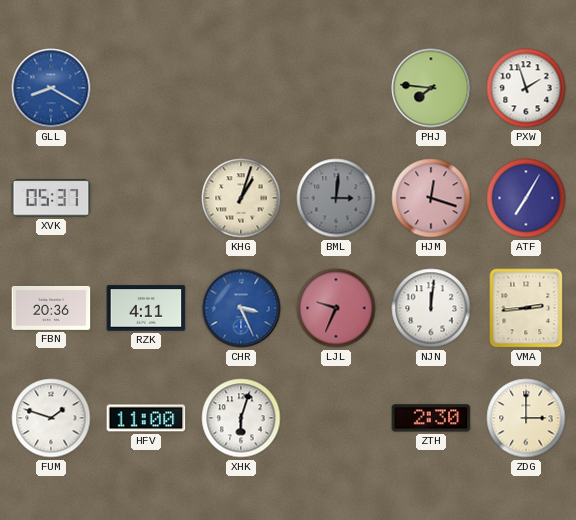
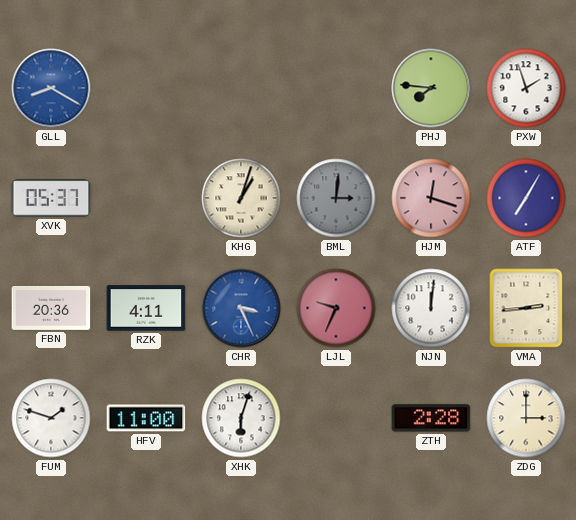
ZTH: 2:30 -> 2:28 (431, 418)
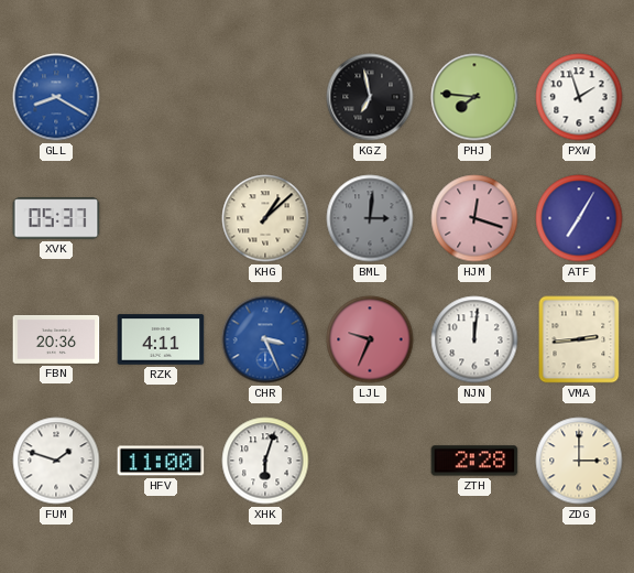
KGZ: none -> 6:58 (370, 97)
KHG: 1:03 -> 1:08 (265, 218)
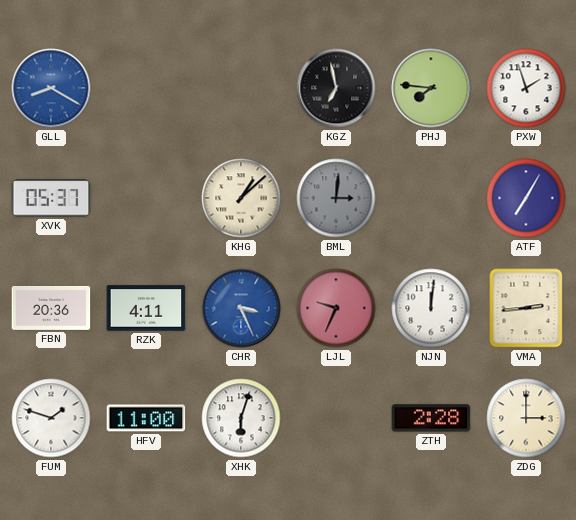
HJM: 12:18 -> none (474, 218)
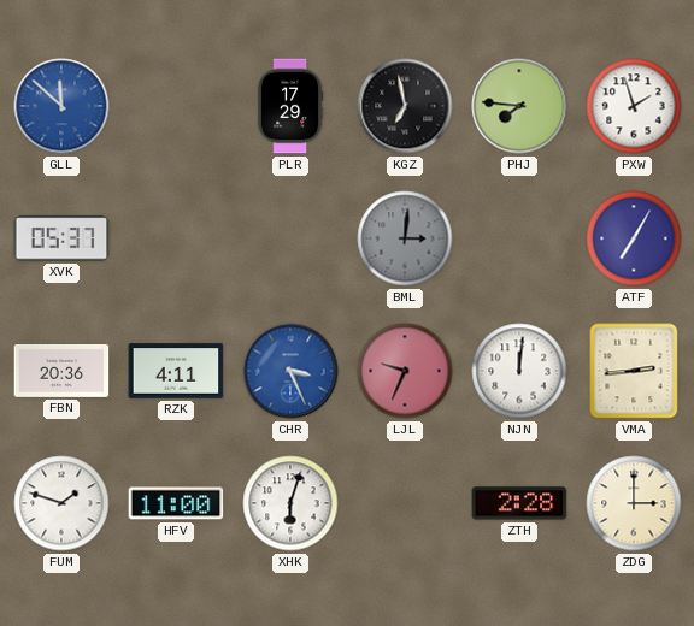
GLL: 8:20 -> 11:52 (61, 106)
PLR: none -> 17:29 (290, 106)
KHG: 1:08 -> none (241, 198)
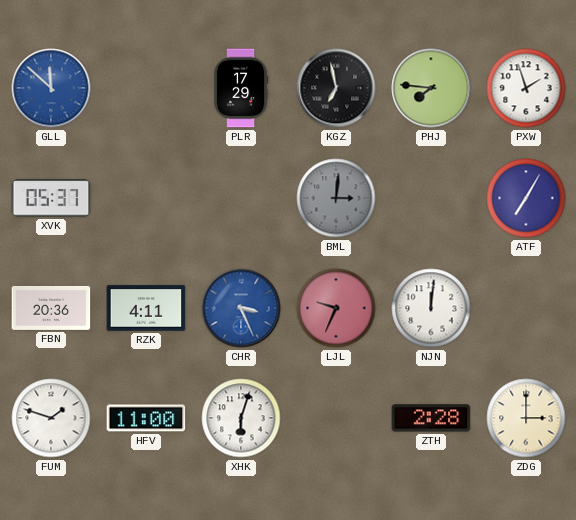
VMA: 2:44 -> none (634, 371)
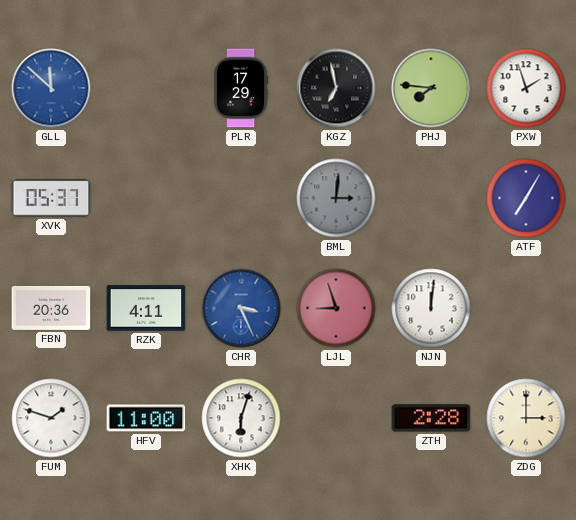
LJL: 9:34 -> 8:57 (336, 308)
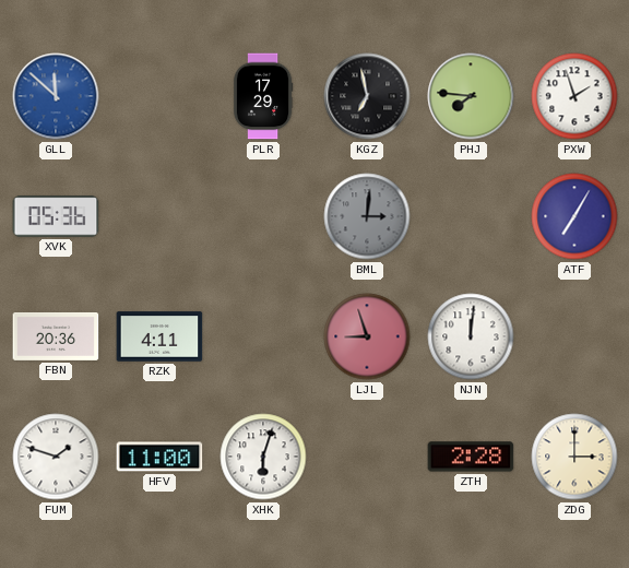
XVK: 05:37 -> 05:36 (56, 216)
CHR: 3:26 -> none (241, 308)
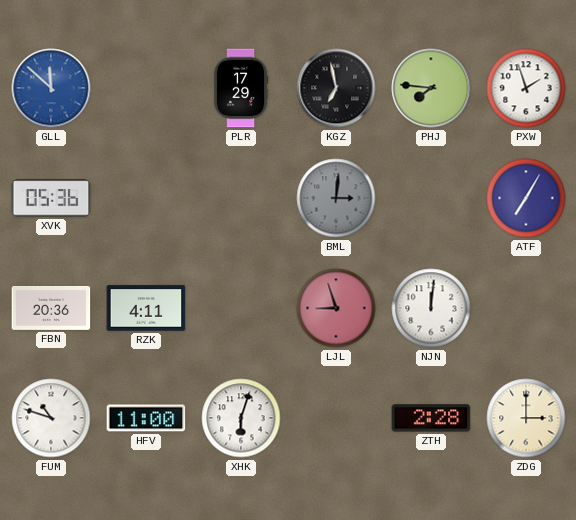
FUM: 1:48 -> 10:48 (51, 418)
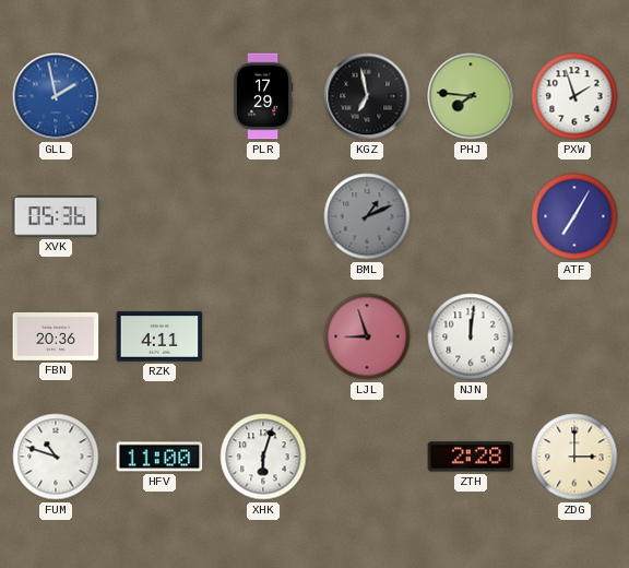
GLL: 11:52 -> 1:58 (56, 96)
BML: 3:01 -> 1:11 (367, 216)
